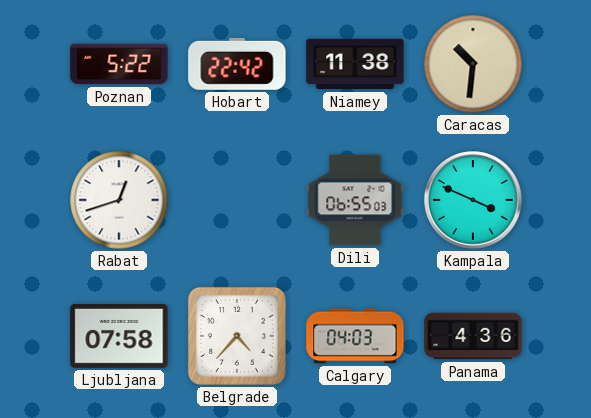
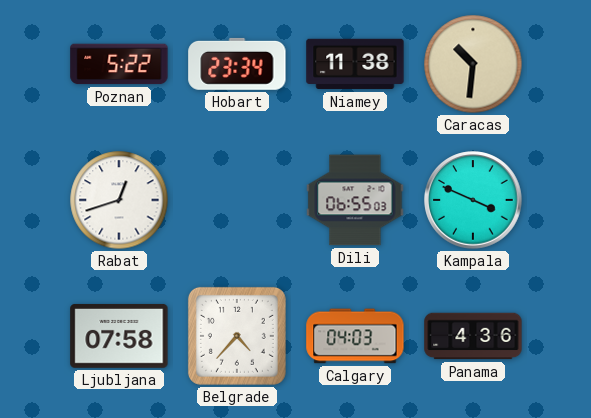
Hobart: 22:42 -> 23:34 (237, 64)
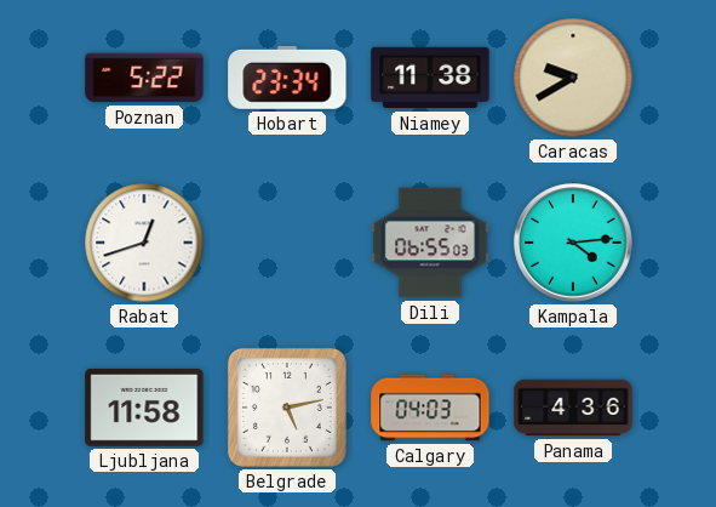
Caracas: 10:31 -> 9:40 (573, 78)
Kampala: 3:49 -> 4:14 (573, 243)
Ljubljana: 07:58 -> 11:58 (144, 408)
Belgrade: 4:37 -> 5:13 (287, 408)
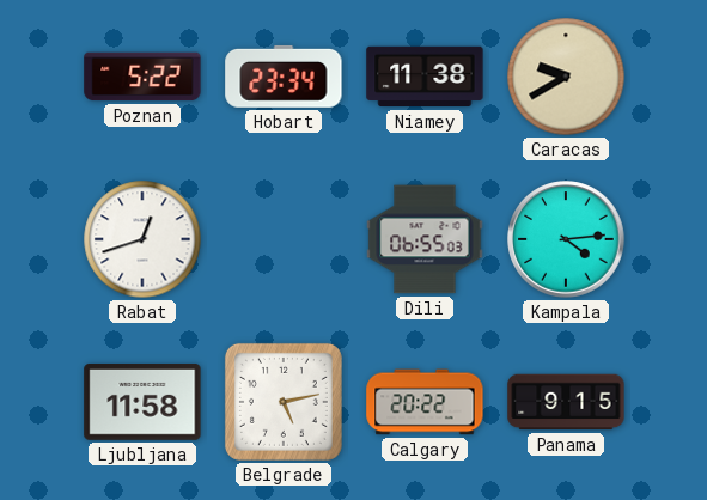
Calgary: 04:03 -> 20:22 (425, 402)
Panama: 4:36 -> 9:15 (566, 402)
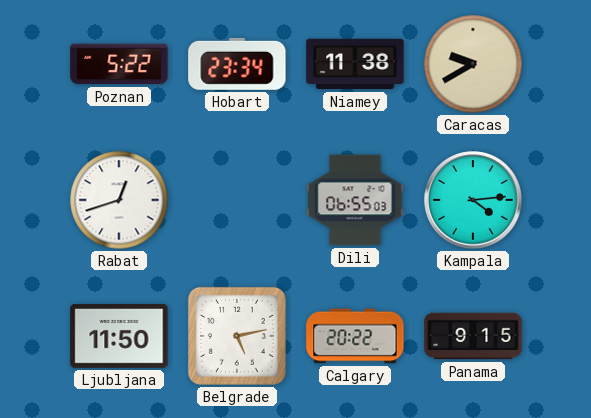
Ljubljana: 11:58 -> 11:50 (119, 336)
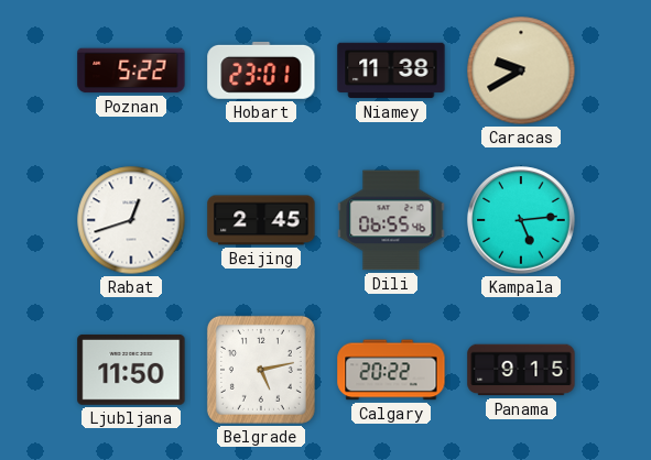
Hobart: 23:34 -> 23:01 (261, 70)
Beijing: none -> 2:45 (261, 220)
Dili: 06:55:03 -> 06:55:46 (391, 220)
Kampala: 4:14 -> 5:14 (521, 220)
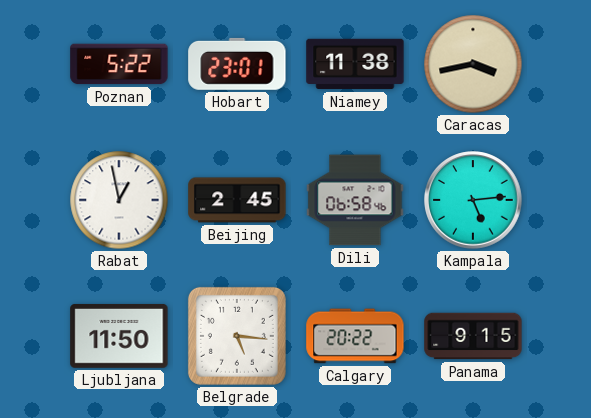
Caracas: 9:40 -> 3:43 (473, 64)
Rabat: 12:42 -> 12:58 (119, 200)
Dili: 06:55 -> 06:58 (355, 200)
Belgrade: 5:13 -> 5:16 (237, 336)
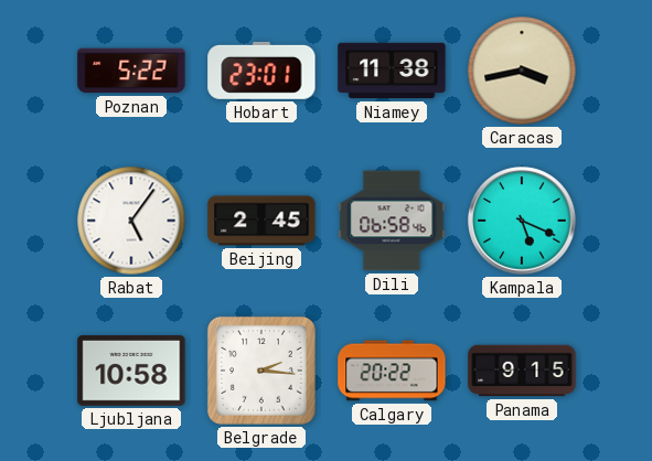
Rabat: 12:58 -> 5:06 (131, 221)
Kampala: 5:14 -> 5:19 (522, 221)
Ljubljana: 11:50 -> 10:58 (131, 371)
Belgrade: 5:16 -> 2:16 (261, 371)
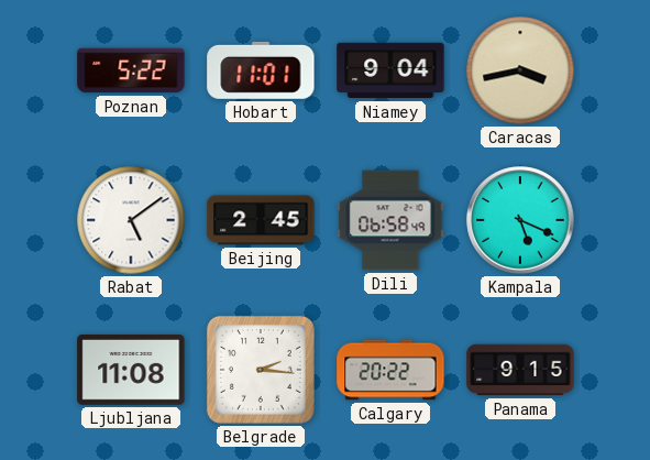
Hobart: 23:01 -> 11:01 (261, 70)
Niamey: 11:38 -> 9:04 (390, 70)
Rabat: 5:06 -> 5:09 (131, 220)
Dili: 06:58:46 -> 06:58:49 (390, 220)
Ljubljana: 10:58 -> 11:08 (131, 370)
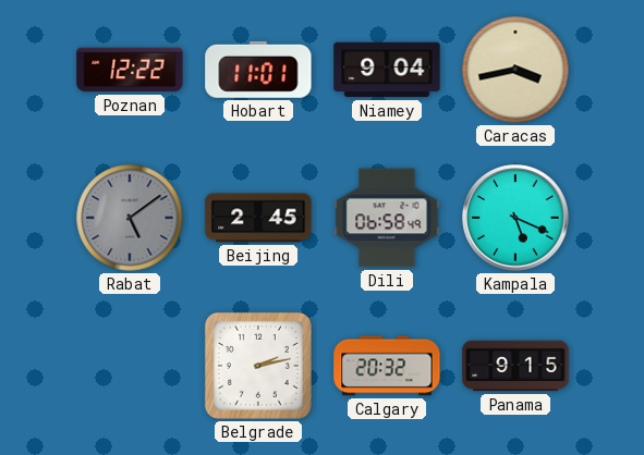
Poznan: 5:22 -> 12:22 (130, 70)
Rabat dial: white -> grey (130, 218)
Ljubljana: 11:08 -> none (131, 370)
Belgrade: 2:16 -> 2:13 (258, 366)
Calgary: 20:22 -> 20:32 (387, 366)
